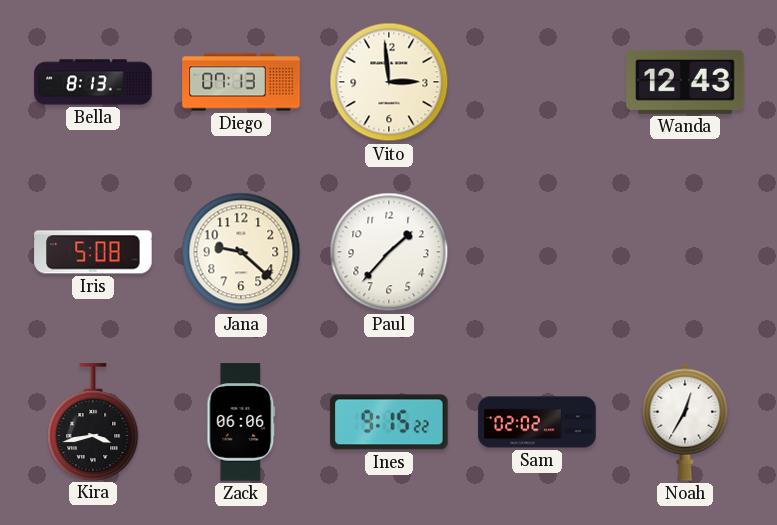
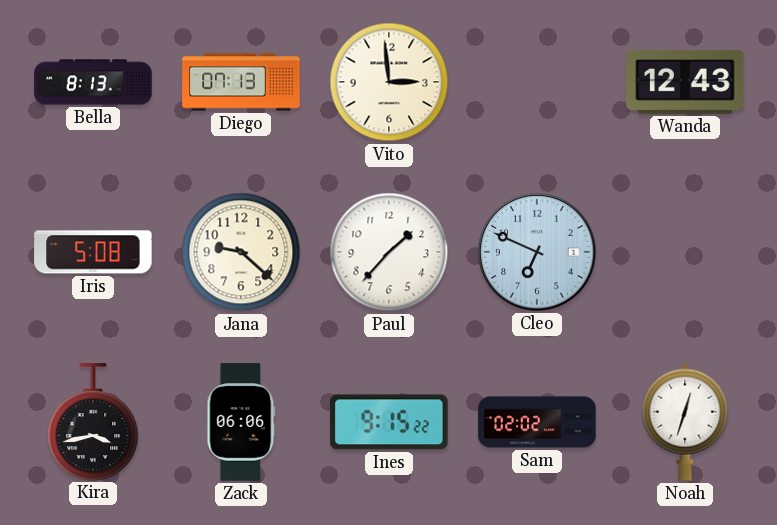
Cleo: none -> 6:49 (537, 252)
Noah: 12:35 -> 12:33 (685, 422)
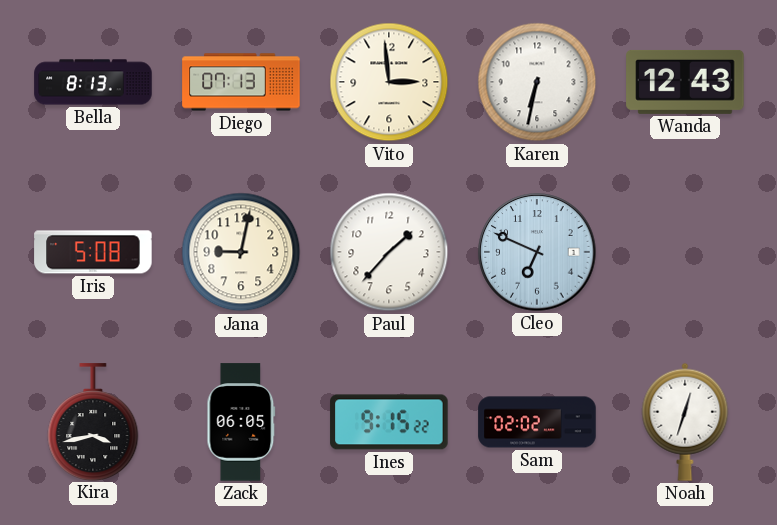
Karen: none -> 6:32 (537, 82)
Jana: 9:22 -> 9:02 (241, 252)
Zack: 06:06 -> 06:05 (241, 422)
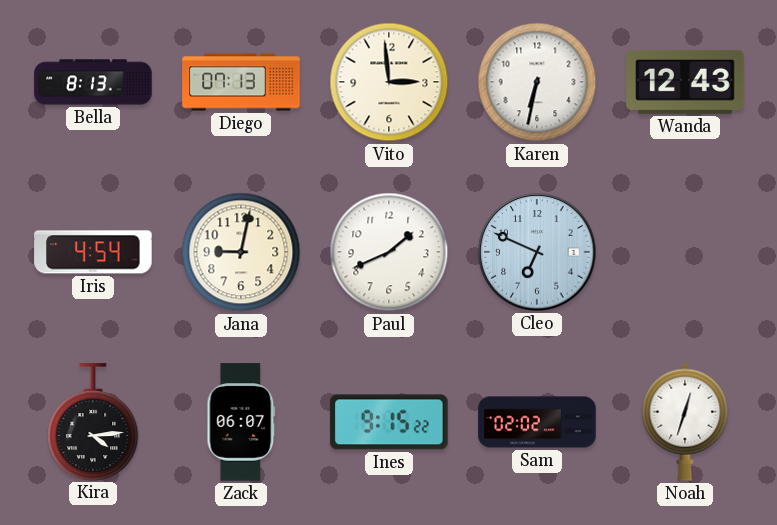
Iris: 5:08 -> 4:54 (93, 252)
Paul: 1:37 -> 1:41 (389, 252)
Kira: 3:43 -> 4:14 (93, 422)
Zack: 06:05 -> 06:07 (241, 422)
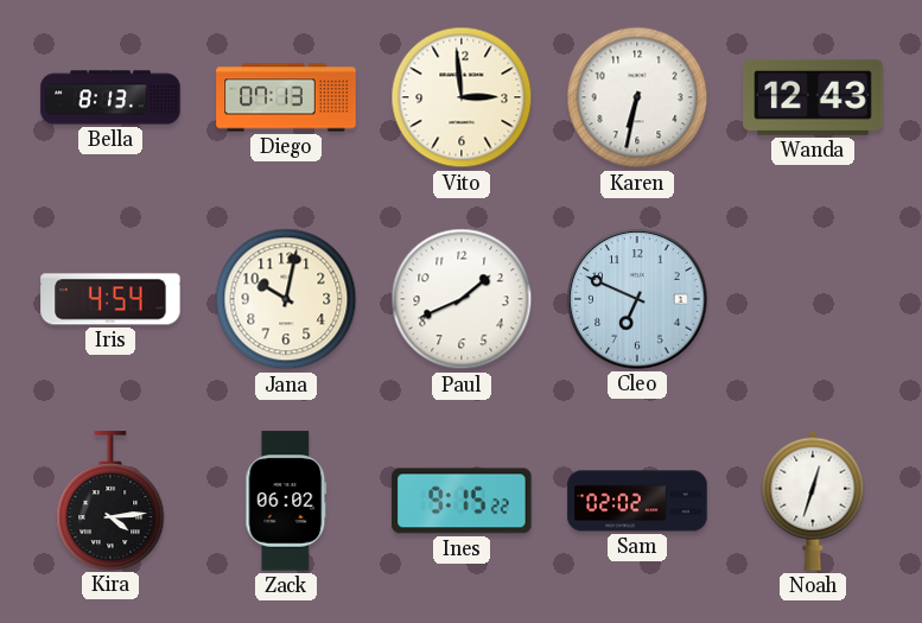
Jana: 9:02 -> 10:02 (286, 299)
Zack: 06:07 -> 06:02 (286, 501)
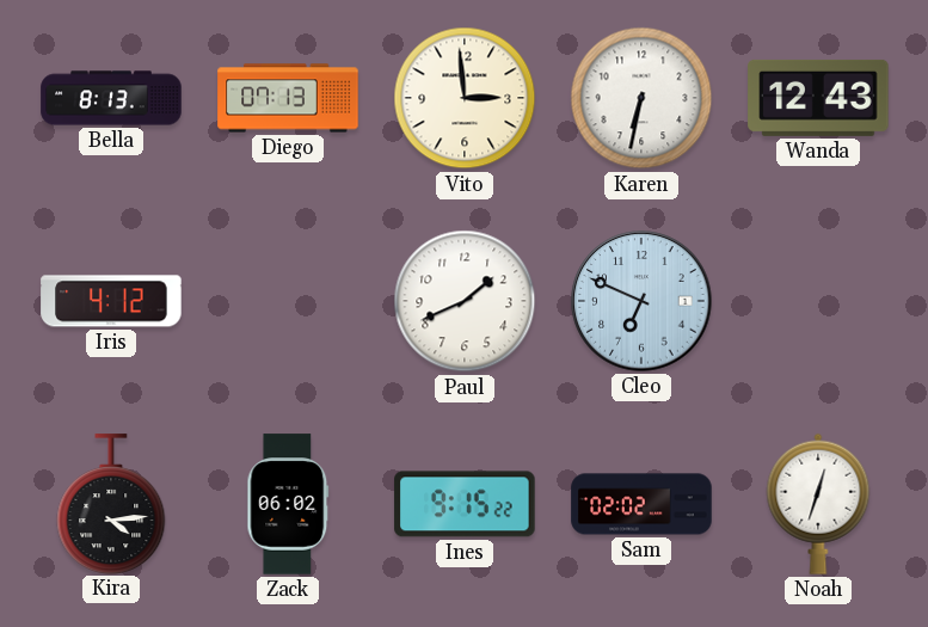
Iris: 4:54 -> 4:12 (111, 301)
Jana: 10:02 -> none (286, 299)
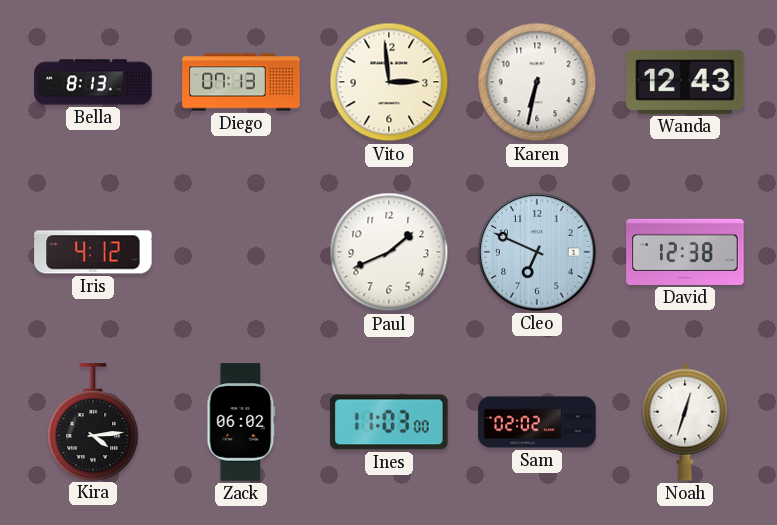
David: none -> 12:38 (685, 252)
Ines: 9:15 -> 11:03 (389, 422)
